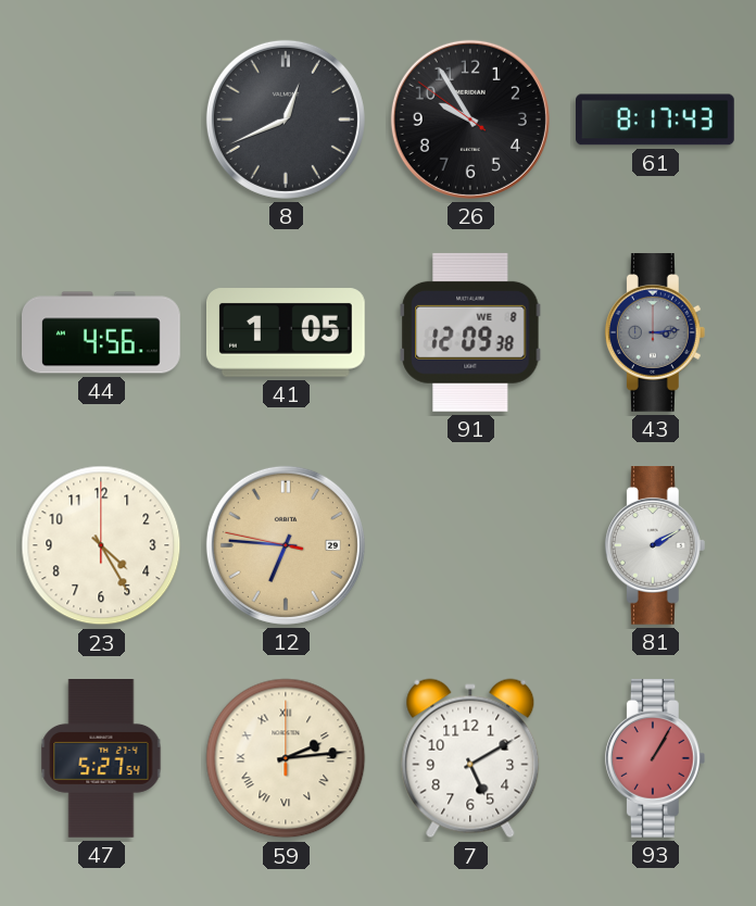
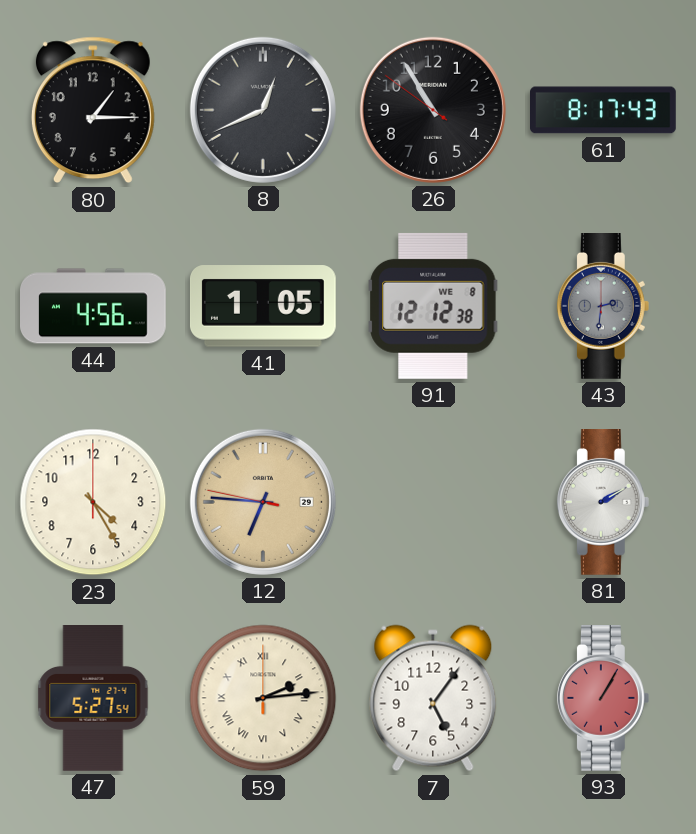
80: none -> 1:15 (93, 110)
26: 9:54 -> 10:54 (433, 110)
91: 12:09 -> 12:12 (433, 306)
43: 3:14 -> 2:31 (603, 307)
7: 5:10 -> 5:06 (433, 698)
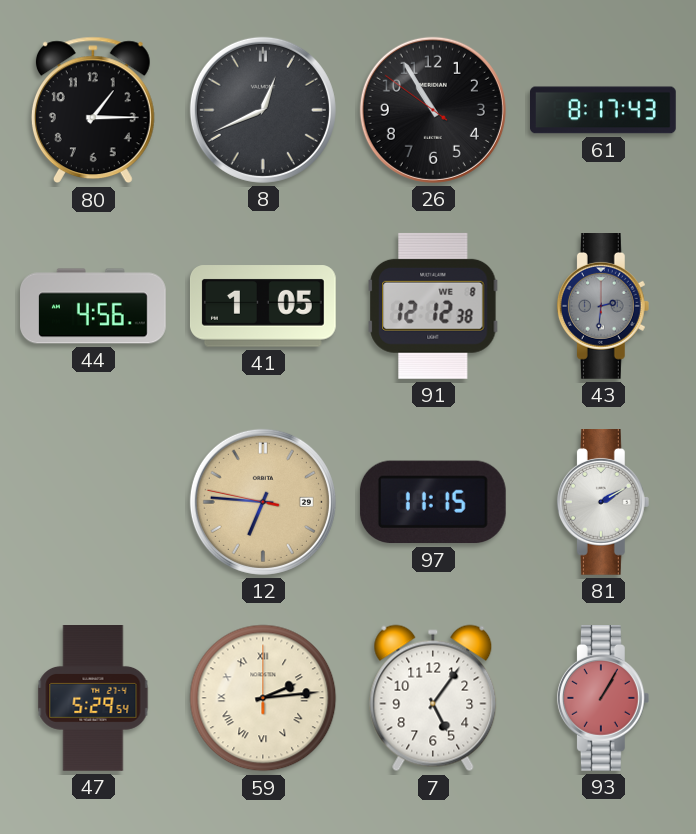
23: 4:25 -> none (93, 502)
97: none -> 11:15 (433, 502)
47: 5:27 -> 5:29 (93, 699)
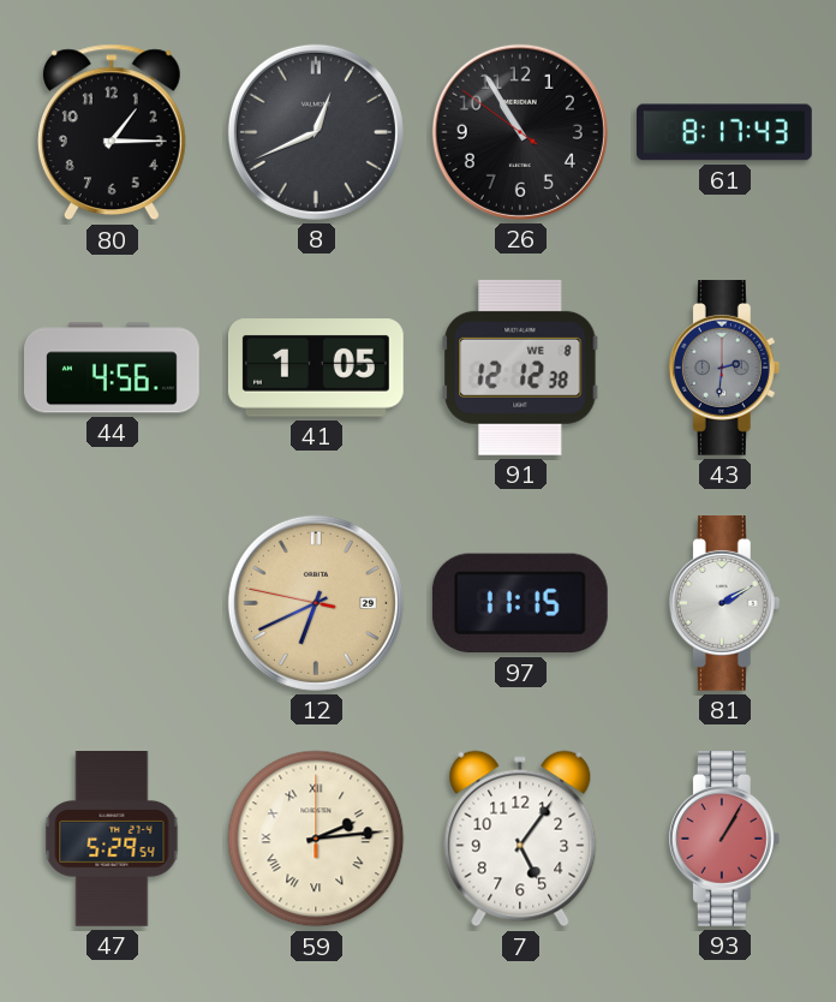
12: 6:45 -> 6:40 (316, 603)
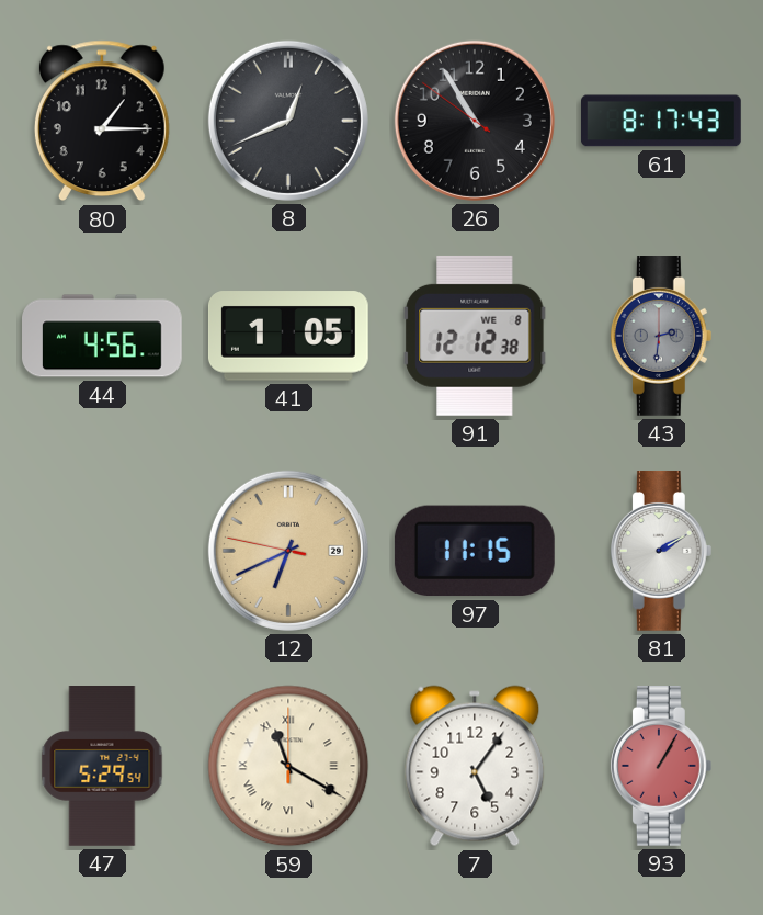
59: 2:14 -> 11:20 (288, 766)
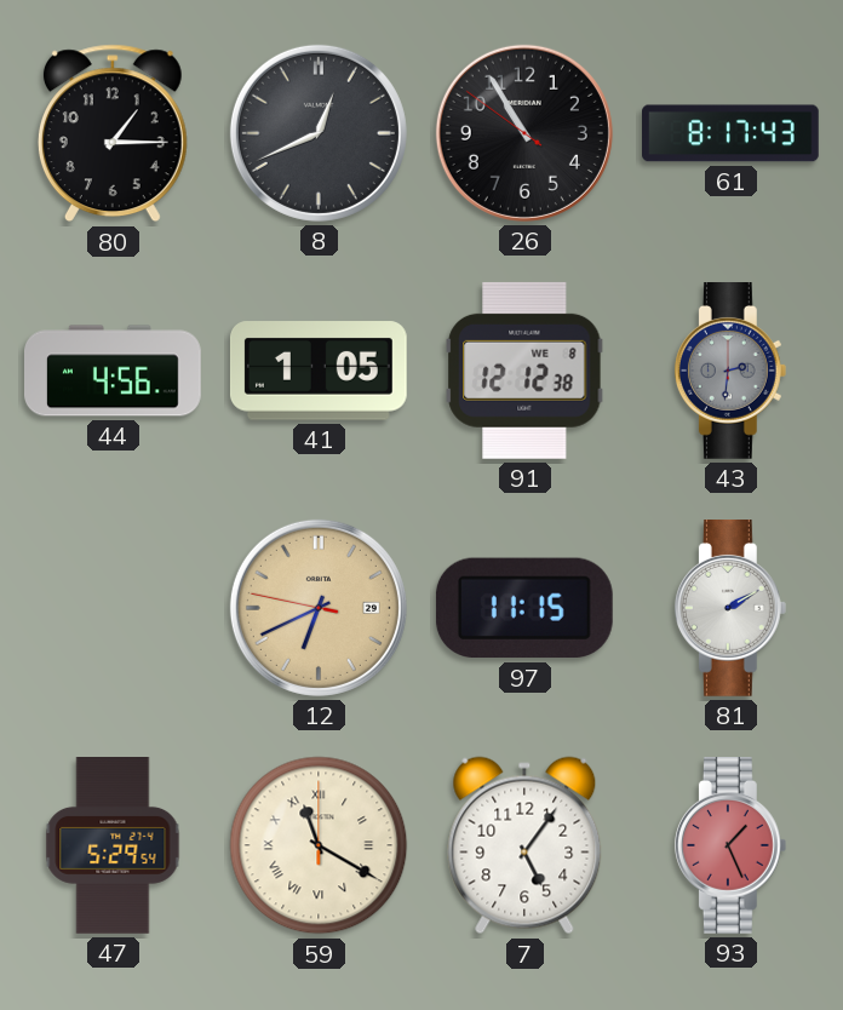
93: 1:05 -> 1:26 (730, 847)
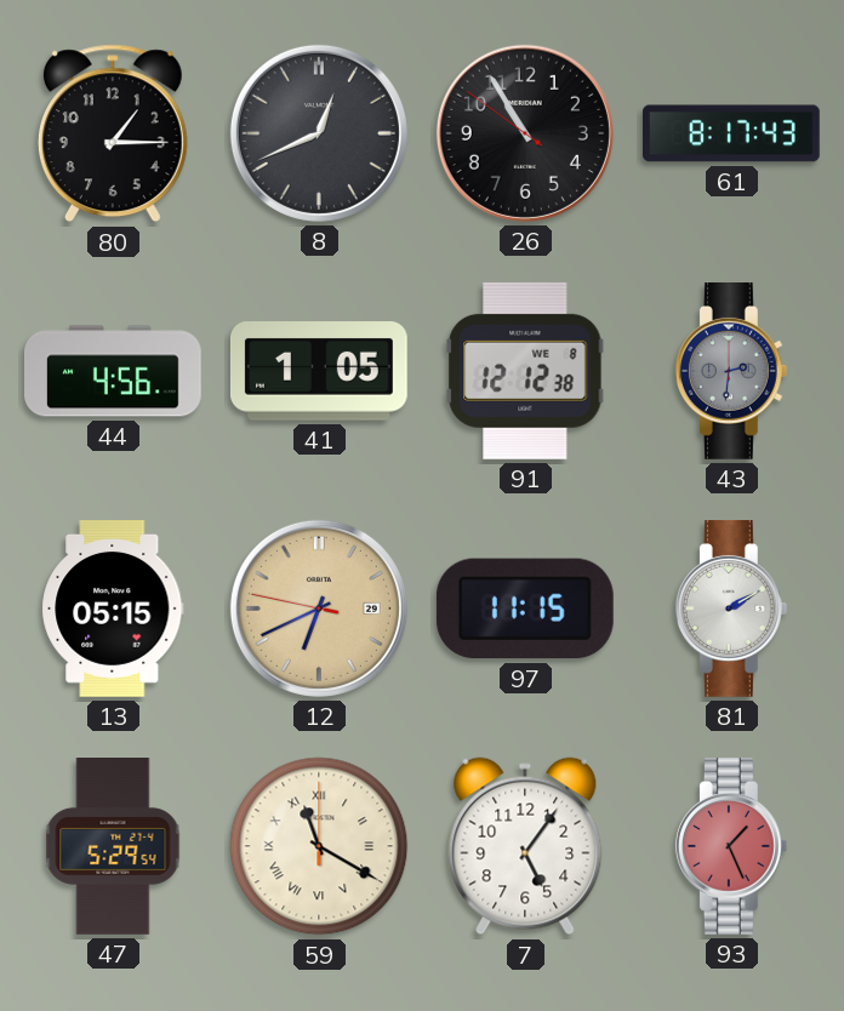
13: none -> 05:15 (113, 610)
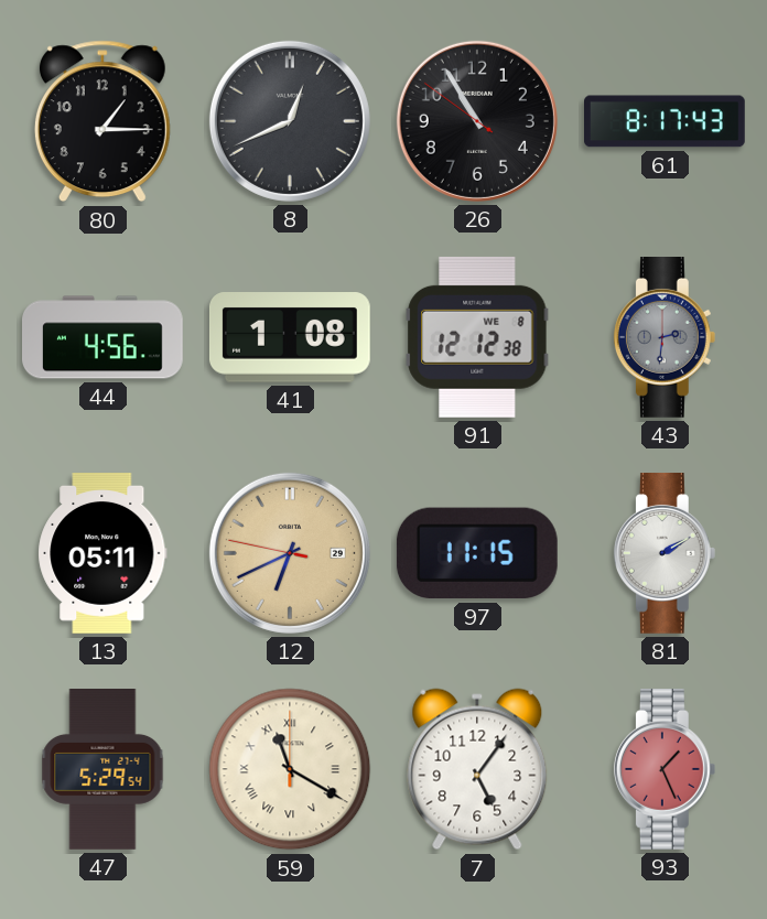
41: 1:05 -> 1:08 (290, 337)
13: 05:15 -> 05:11 (102, 554)
